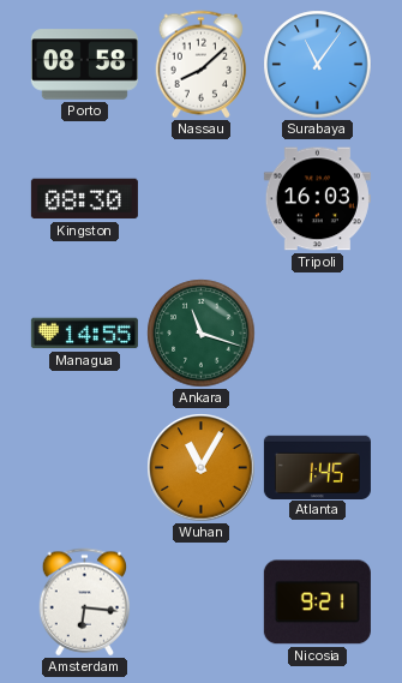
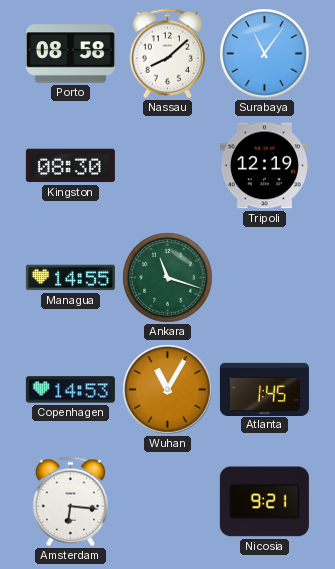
Tripoli: 16:03 -> 12:19 (264, 166)
Copenhagen: none -> 14:53 (70, 390)
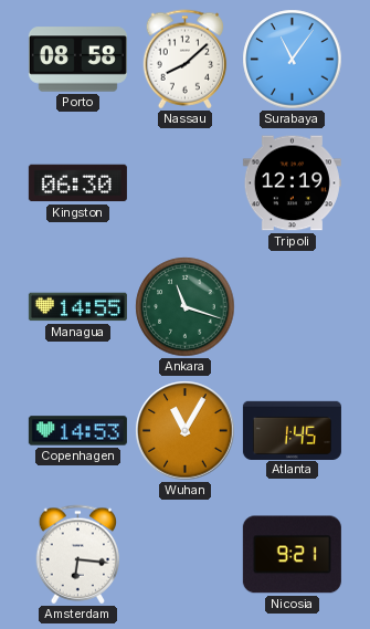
Kingston: 08:30 -> 06:30 (77, 184)
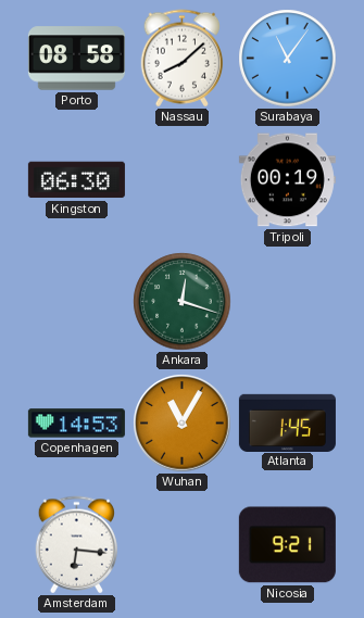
Tripoli: 12:19 -> 00:19 (287, 180)
Managua: 14:55 -> none (77, 307)
Ankara: 11:18 -> 12:18 (183, 302)
